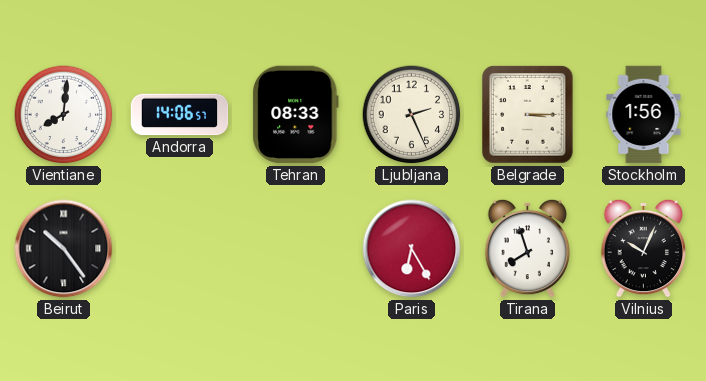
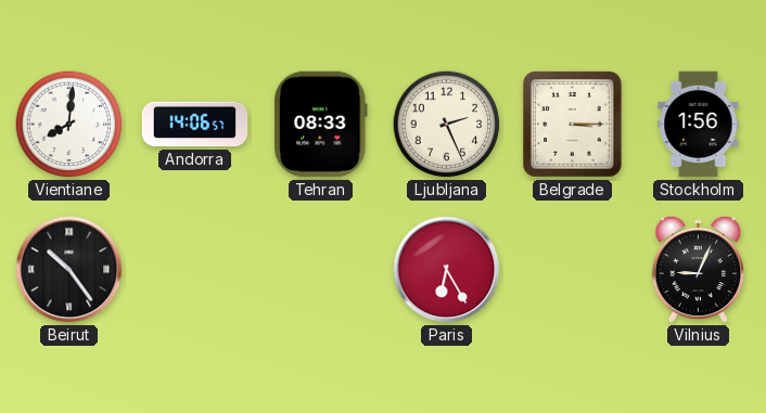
Tirana: 7:57 -> none (527, 248)
Vilnius: 10:04 -> 9:04 (698, 269)
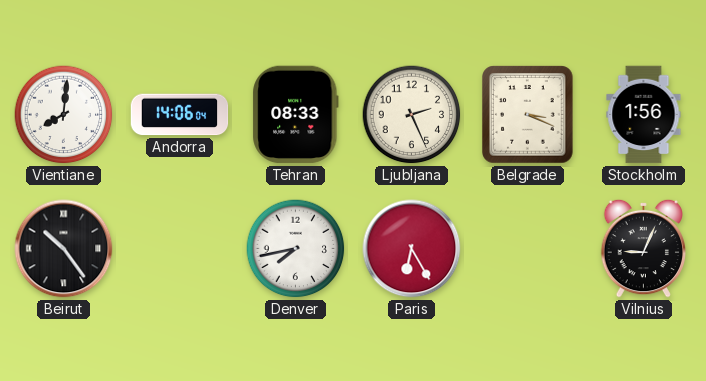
Andorra: 14:06:57 -> 14:06:04 (180, 115)
Belgrade: 3:15 -> 3:19 (528, 115)
Denver: none -> 7:43 (296, 249)
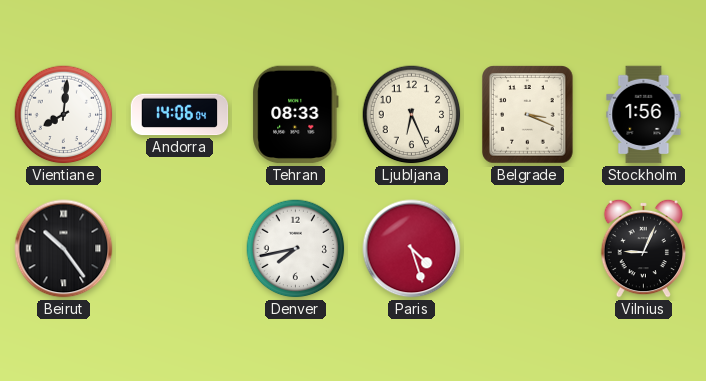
Ljubljana: 2:26 -> 6:26 (412, 115)
Paris: 6:25 -> 4:27 (412, 249)
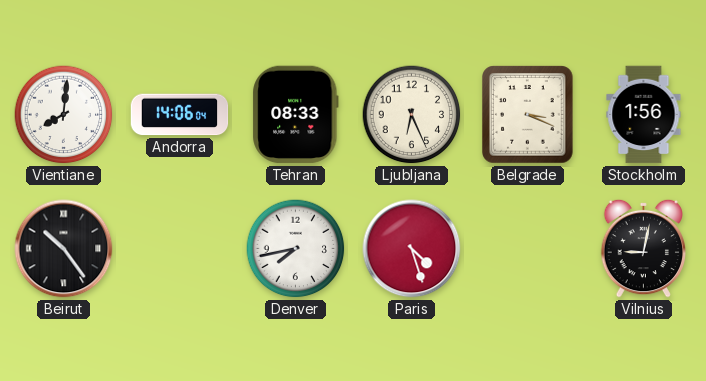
Vilnius: 9:04 -> 9:02 (643, 248)
